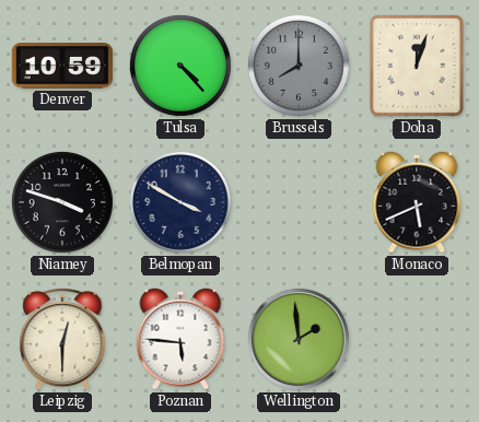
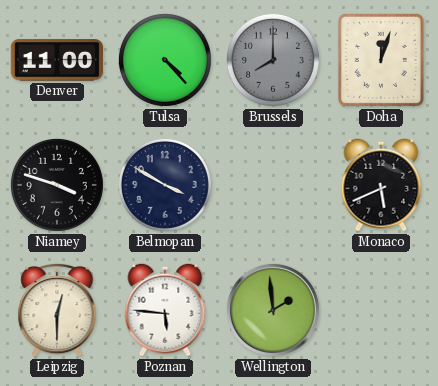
Denver: 10:59 -> 11:00 (57, 60)
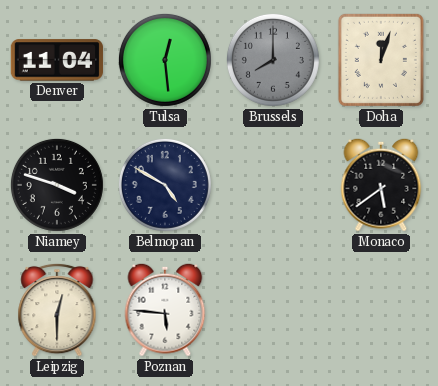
Denver: 11:00 -> 11:04 (57, 60)
Tulsa: 4:23 -> 12:29 (165, 60)
Belmopan: 3:50 -> 4:50 (165, 185)
Monaco: 5:41 -> 5:39 (381, 185)
Wellington: 1:59 -> none (273, 310)
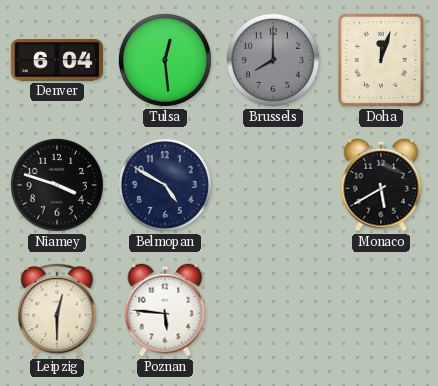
Denver: 11:04 -> 6:04 (57, 60)
Monaco: 5:39 -> 5:40 (381, 185)
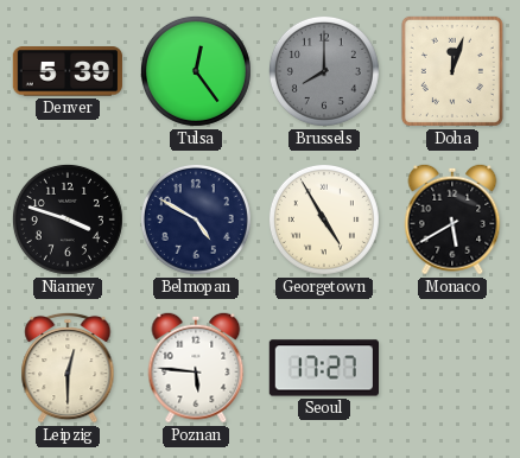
Denver: 6:04 -> 5:39 (68, 71)
Tulsa: 12:29 -> 12:24 (196, 71)
Georgetown: none -> 4:55 (324, 220)
Seoul: none -> 17:27 (323, 368)
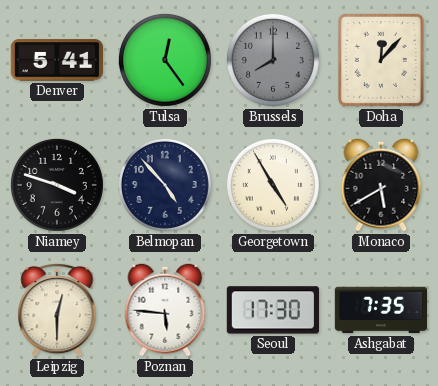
Denver: 5:39 -> 5:41 (57, 60)
Doha: 12:03 -> 12:07 (381, 60)
Belmopan: 4:50 -> 4:53 (165, 185)
Seoul: 17:27 -> 17:30 (272, 310)
Ashgabat: none -> 7:35 (381, 310)
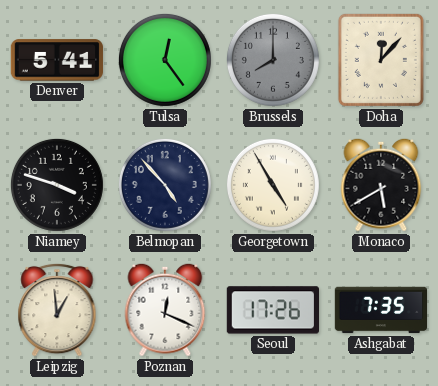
Leipzig: 12:30 -> 12:59 (57, 310)
Poznan: 5:46 -> 12:19 (165, 310)
Seoul: 17:30 -> 17:26 (272, 310)
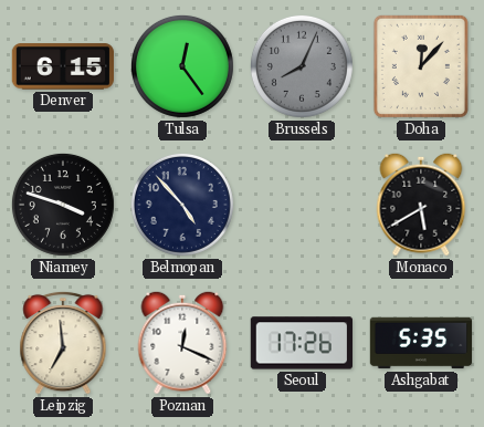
Denver: 5:41 -> 6:15 (63, 66)
Brussels: 8:00 -> 8:04 (302, 66)
Georgetown: 4:55 -> none (273, 185)
Leipzig: 12:59 -> 6:59 (63, 343)
Ashgabat: 7:35 -> 5:35 (421, 343)
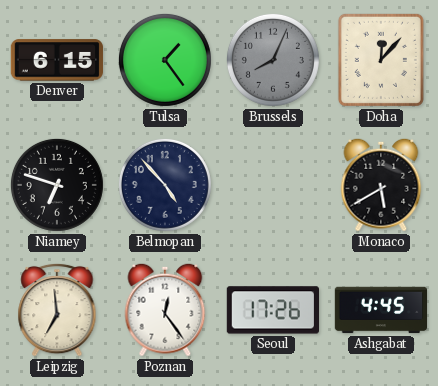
Tulsa: 12:24 -> 1:24 (165, 60)
Niamey: 3:48 -> 6:48 (57, 185)
Poznan: 12:19 -> 12:24 (165, 310)
Ashgabat: 5:35 -> 4:45 (381, 310)
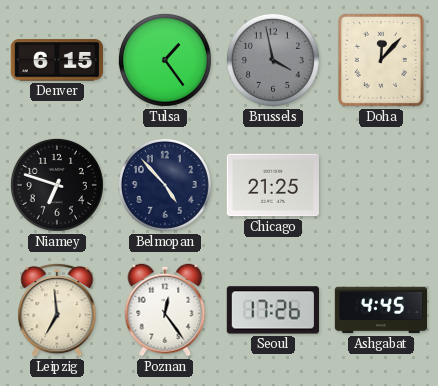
Brussels: 8:04 -> 3:58 (273, 60)
Chicago: none -> 21:25 (272, 185)
Monaco: 5:40 -> none (381, 185)
